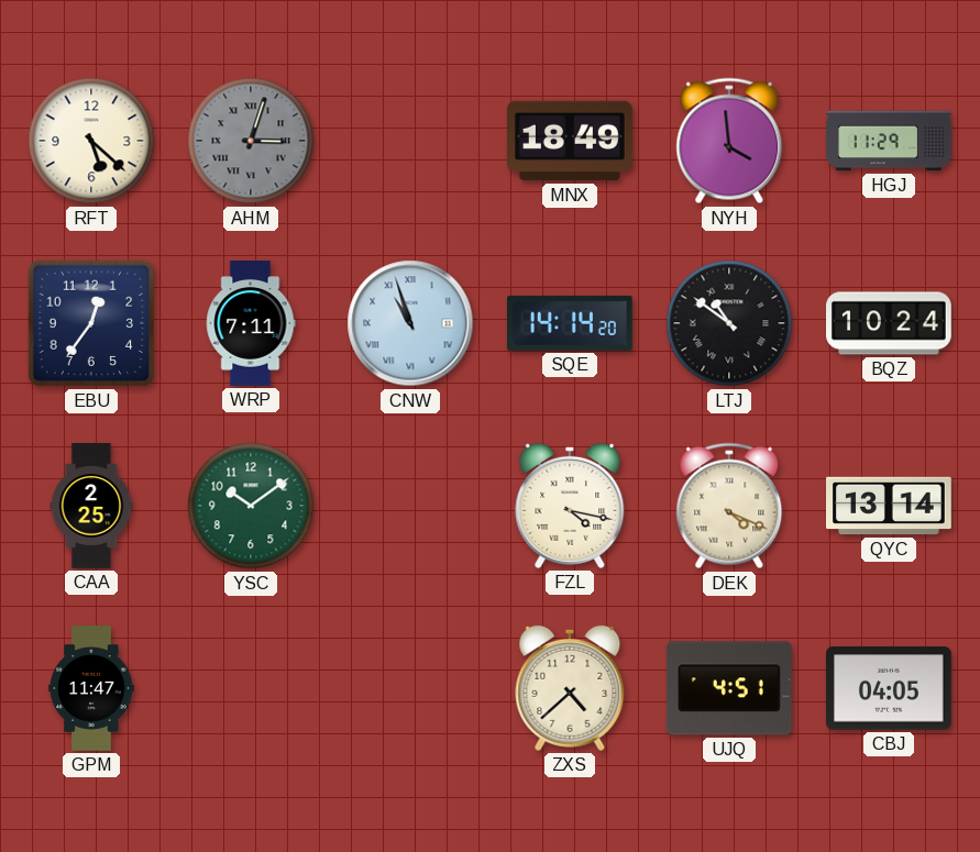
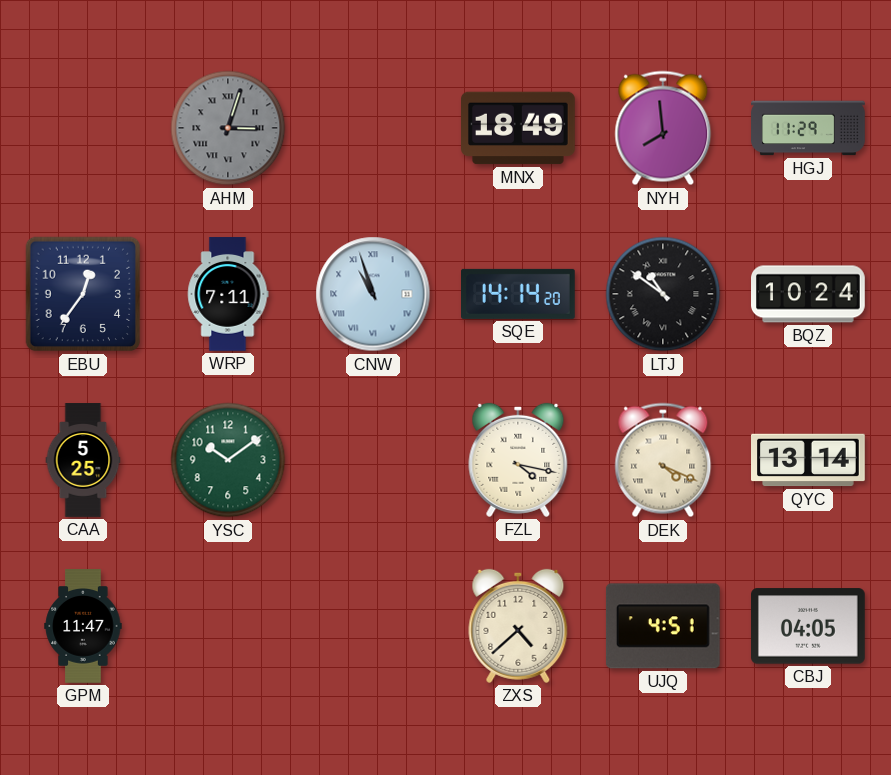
RFT: 5:22 -> none (91, 141)
NYH: 3:59 -> 7:59 (663, 128)
CAA: 2:25 -> 5:25 (83, 460)
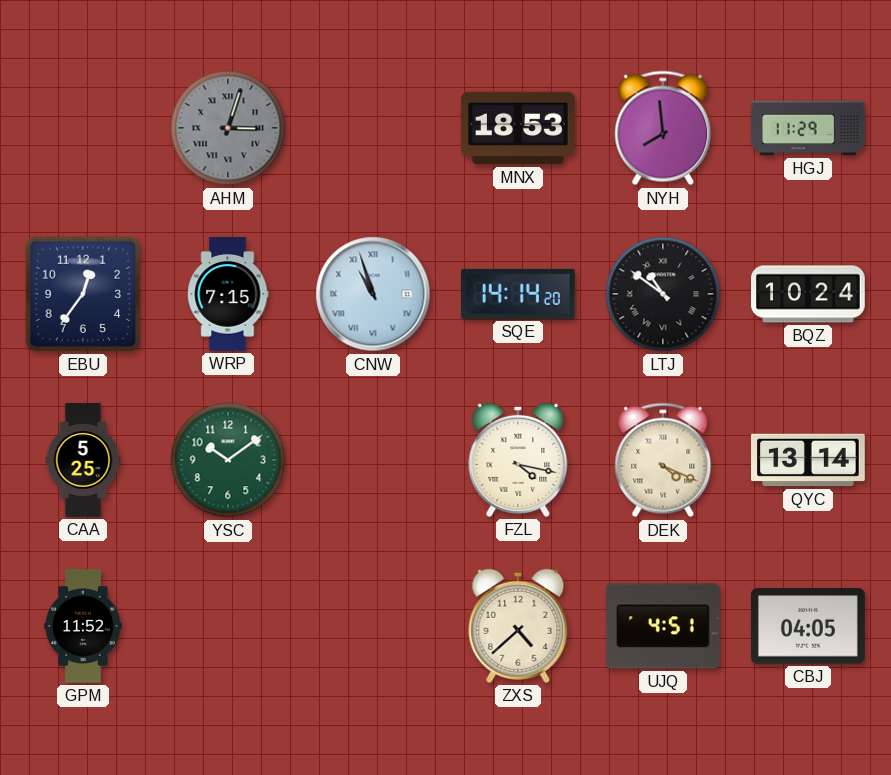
MNX: 18:49 -> 18:53 (519, 128)
WRP: 7:11 -> 7:15 (228, 294)
GPM: 11:47 -> 11:52 (83, 626)
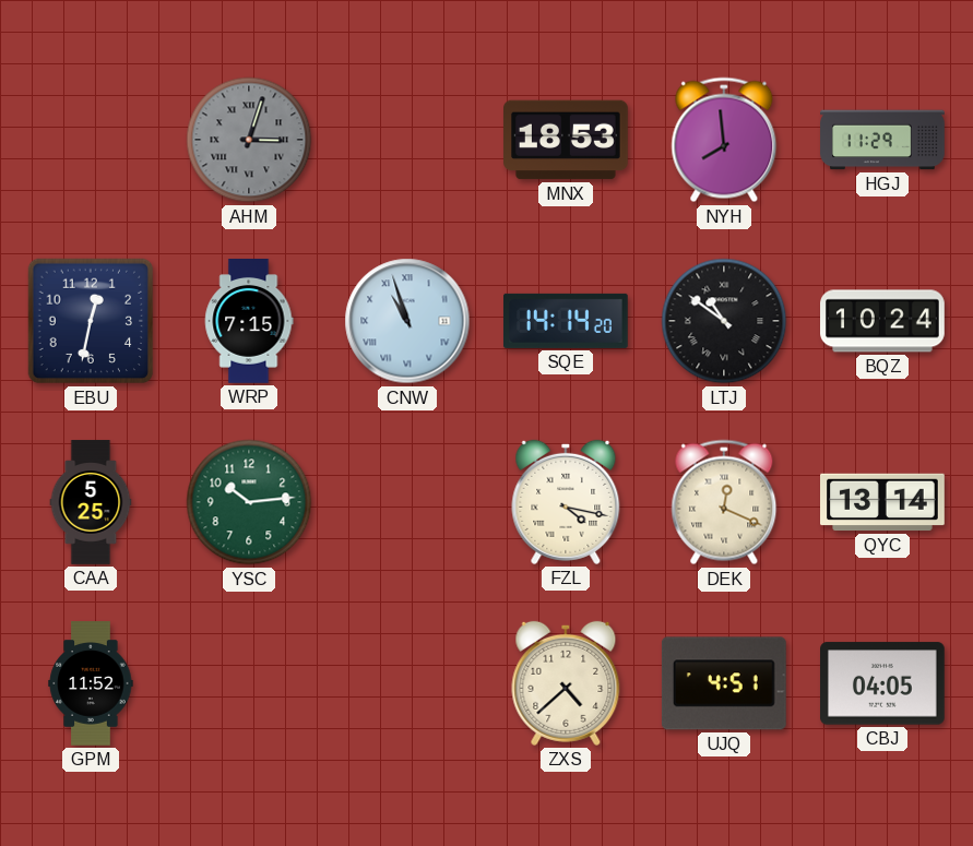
EBU: 12:36 -> 12:32 (91, 321)
YSC: 10:09 -> 10:14 (249, 502)
DEK: 4:19 -> 12:19 (724, 502)
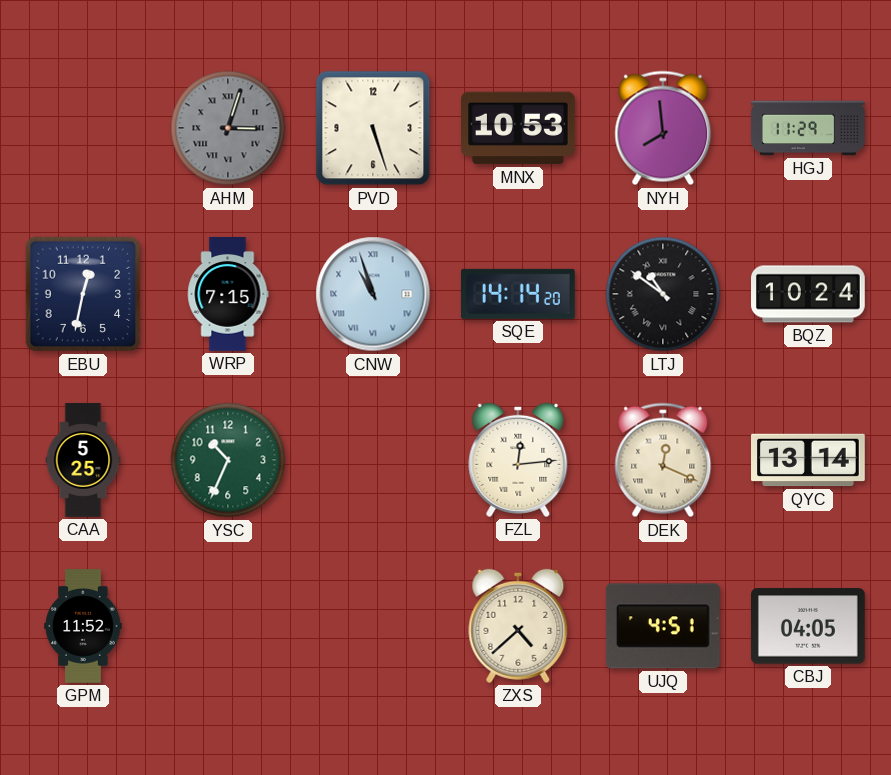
PVD: none -> 5:27 (373, 128)
MNX: 18:53 -> 10:53 (519, 128)
YSC: 10:14 -> 10:34 (228, 460)
FZL: 4:17 -> 12:14 (518, 460)
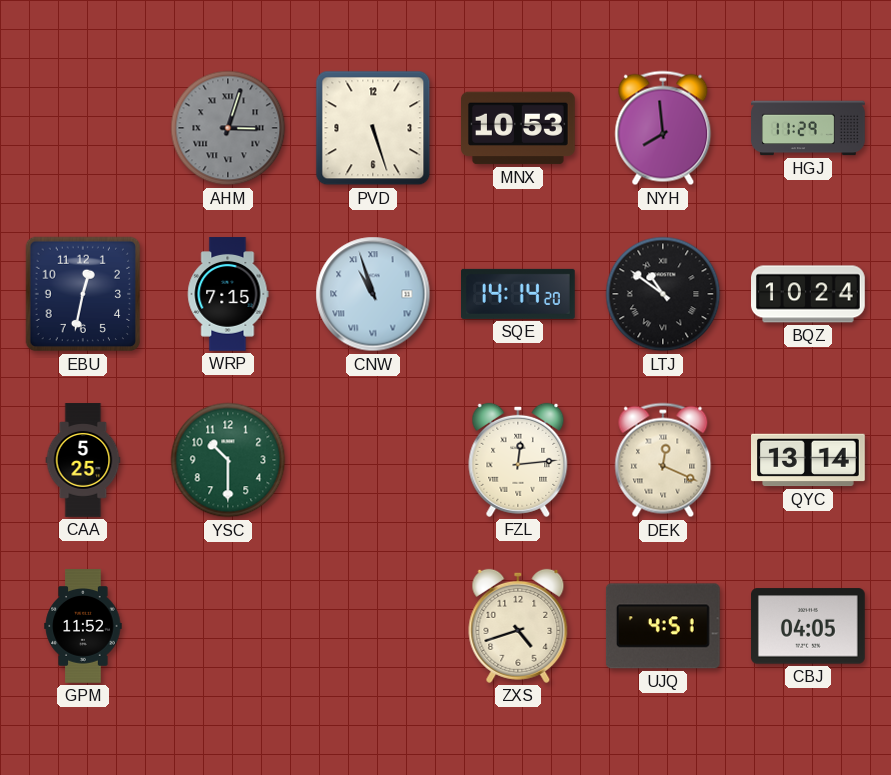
YSC: 10:34 -> 10:30 (228, 460)
ZXS: 4:38 -> 4:42 (518, 626)
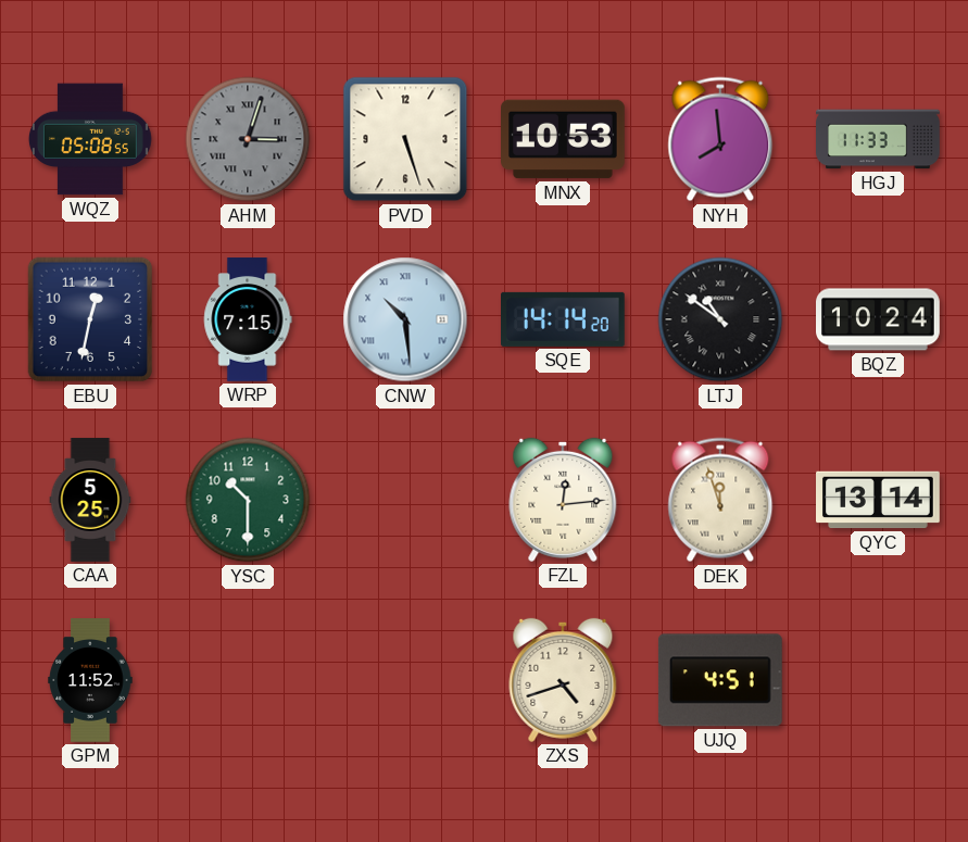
WQZ: none -> 05:08 (90, 139)
HGJ: 11:29 -> 11:33 (878, 139)
CNW: 10:57 -> 10:29 (405, 319)
DEK: 12:19 -> 11:57 (720, 500)
CBJ: 04:05 -> none (809, 626)
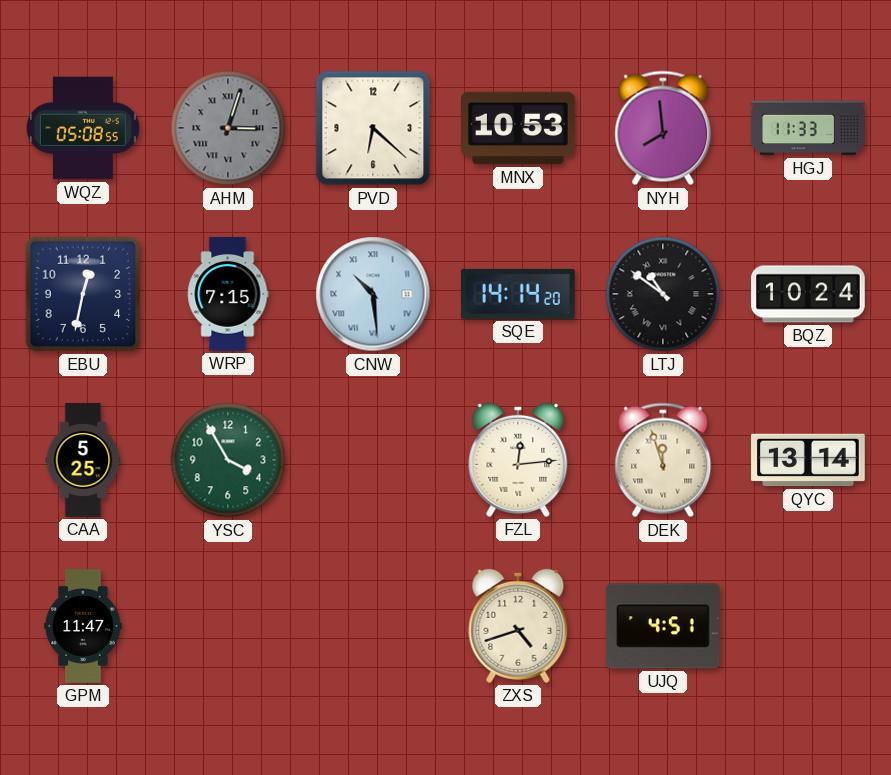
PVD: 5:27 -> 6:22 (373, 128)
YSC: 10:30 -> 3:55 (228, 460)
GPM: 11:52 -> 11:47 (83, 626)
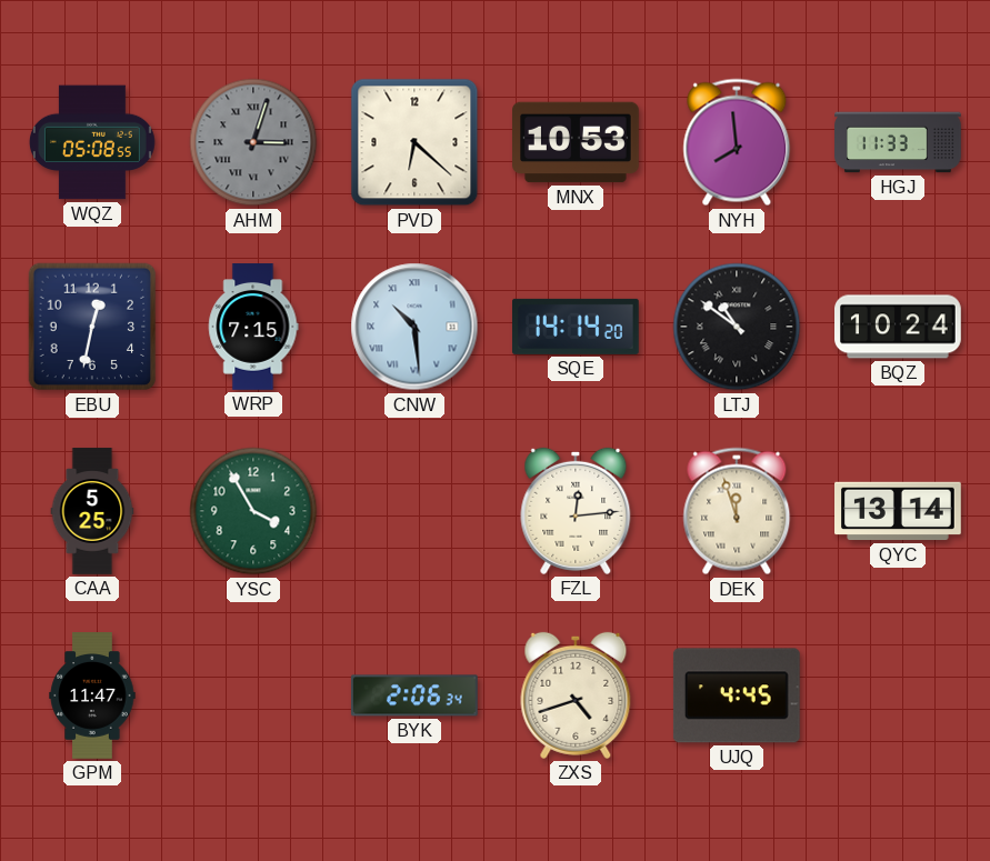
BYK: none -> 2:06 (414, 695)
UJQ: 4:51 -> 4:45 (737, 695)
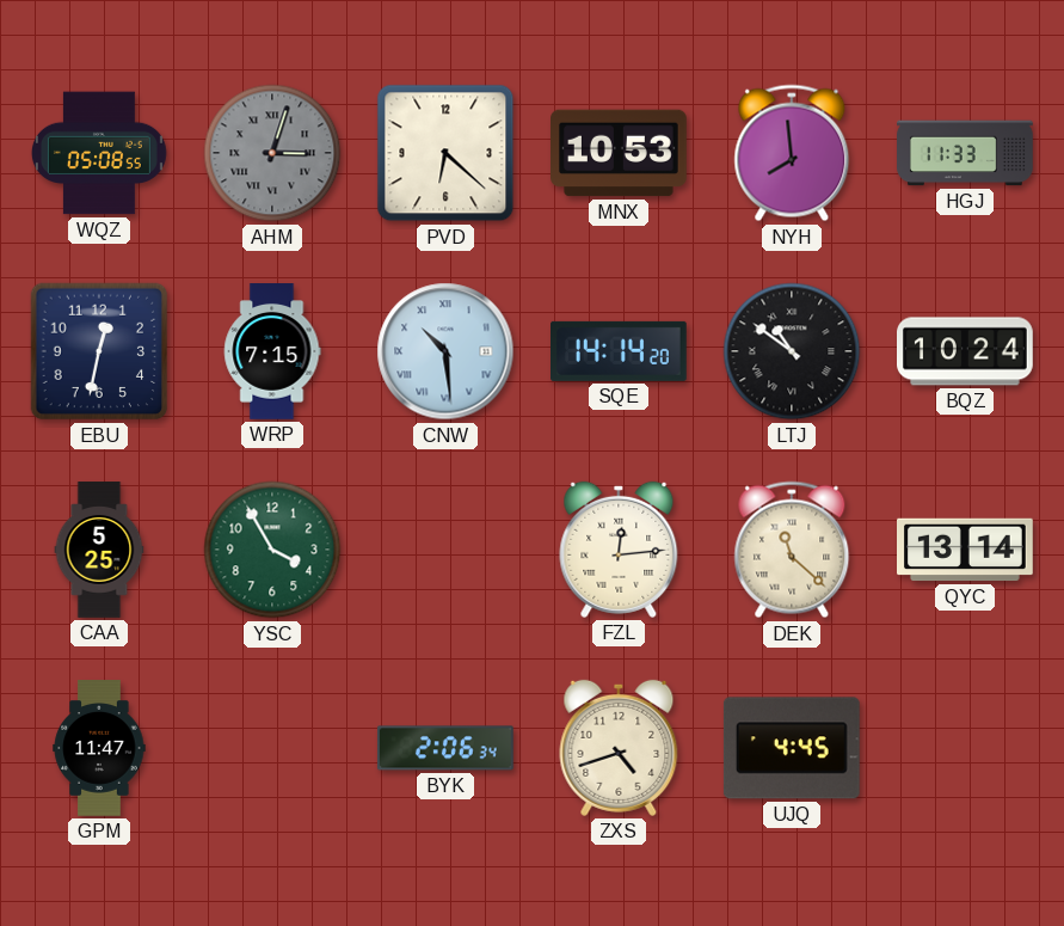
DEK: 11:57 -> 11:22 (792, 550)
